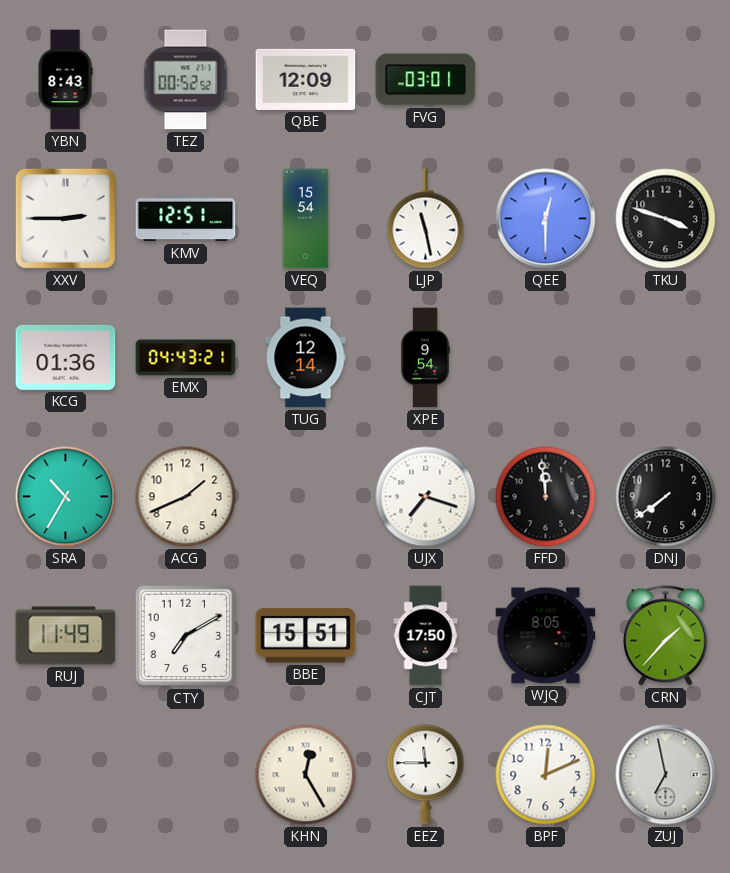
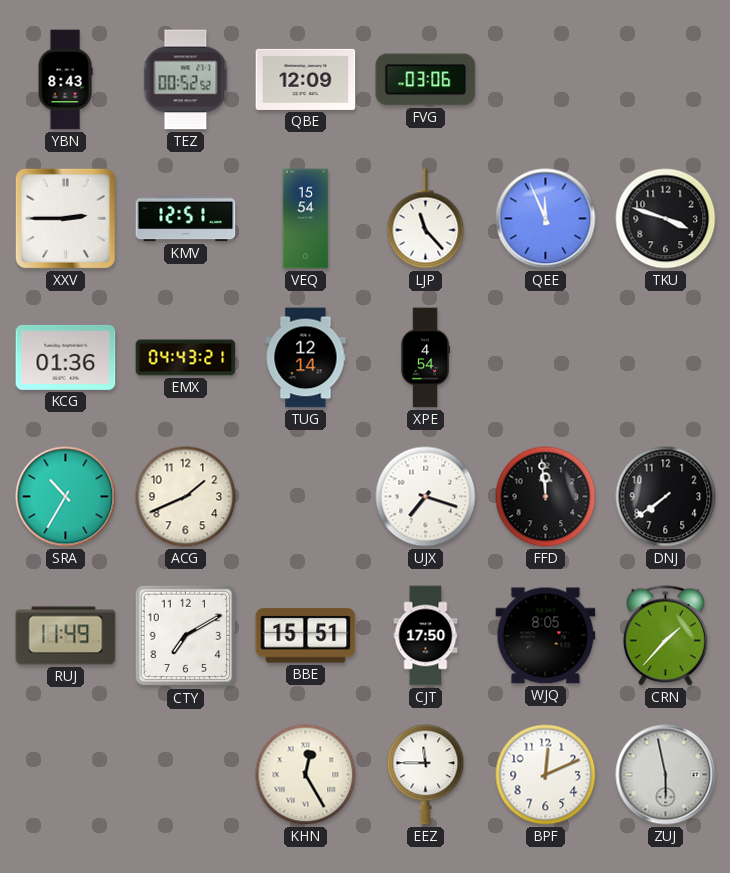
FVG: 03:01 -> 03:06 (426, 80)
LJP: 11:28 -> 11:23 (426, 219)
QEE: 12:30 -> 11:56 (546, 219)
XPE: 9:54 -> 4:54 (425, 358)
ZUJ: 6:58 -> 5:58 (666, 775)
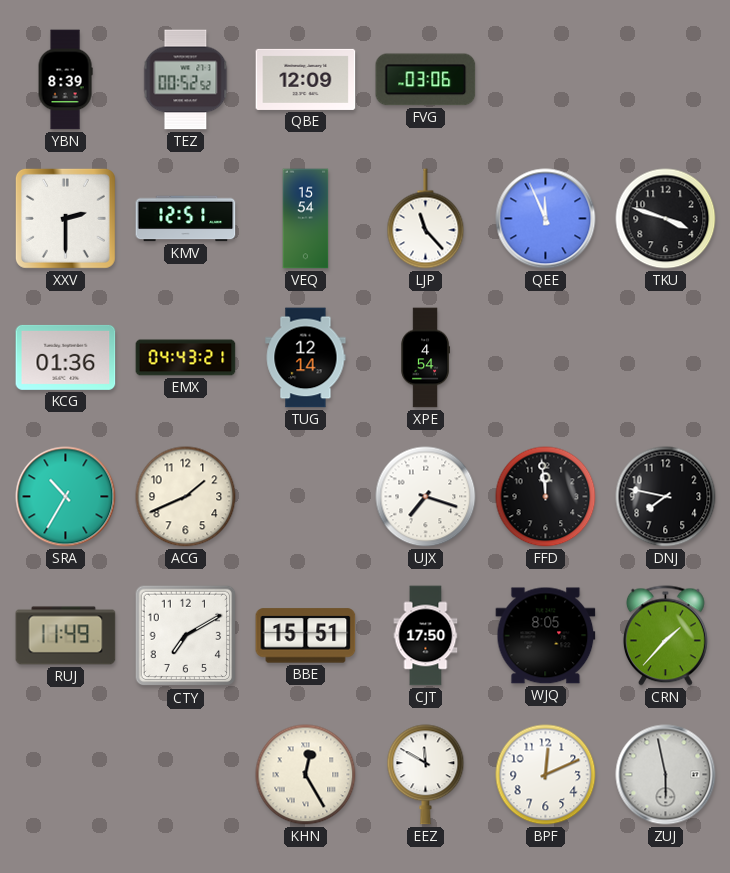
YBN: 8:43 -> 8:39 (65, 80)
XXV: 2:45 -> 2:30 (65, 218)
DNJ: 7:39 -> 7:47 (666, 497)
EEZ: 11:45 -> 11:50 (426, 775)
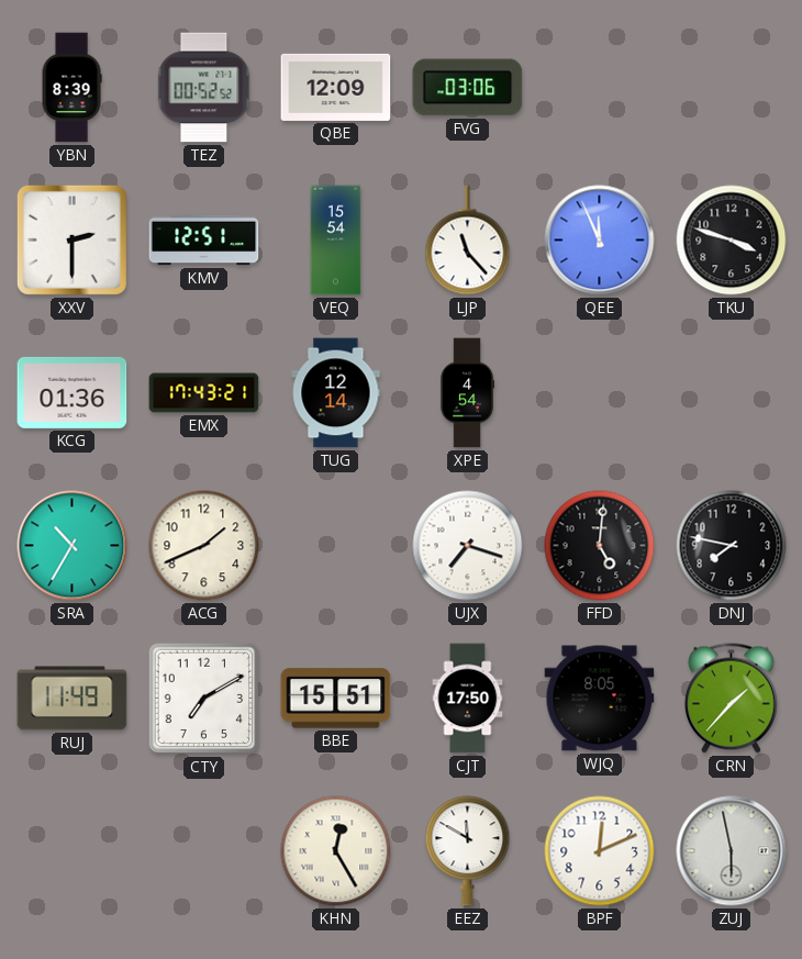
EMX: 04:43 -> 17:43 (204, 393)
FFD: 11:59 -> 5:01 (600, 546)
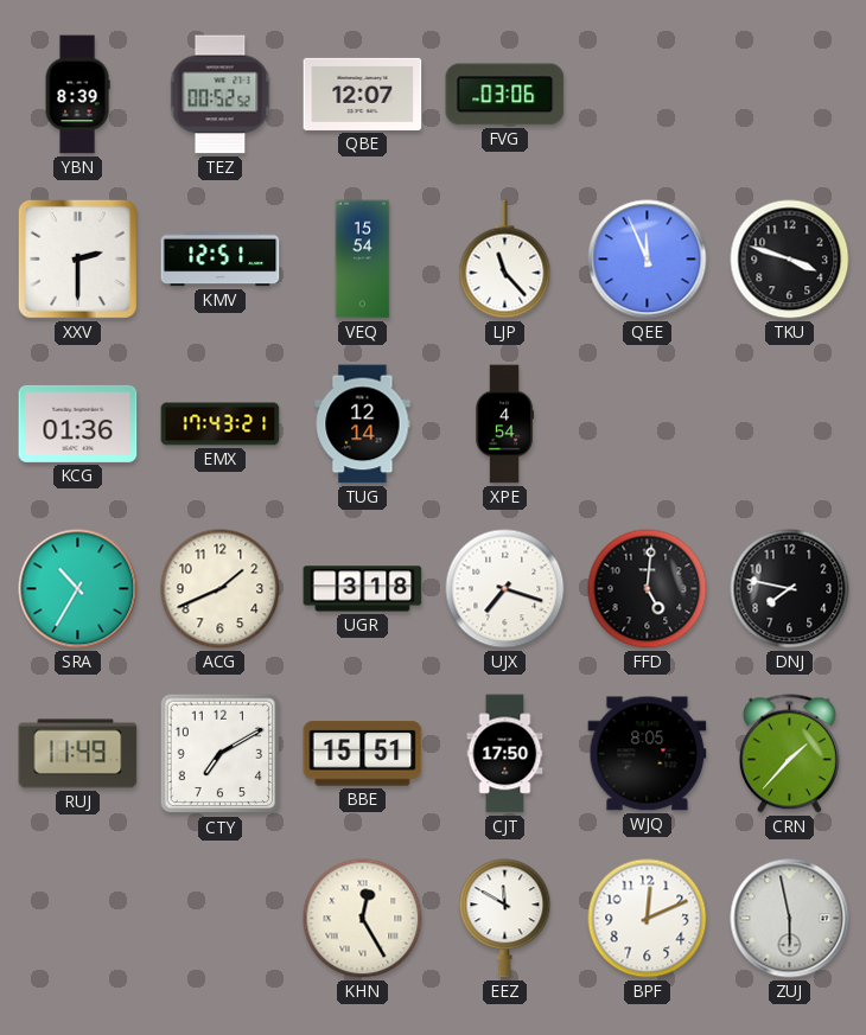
QBE: 12:09 -> 12:07 (363, 94)
UGR: none -> 3:18 (363, 589)
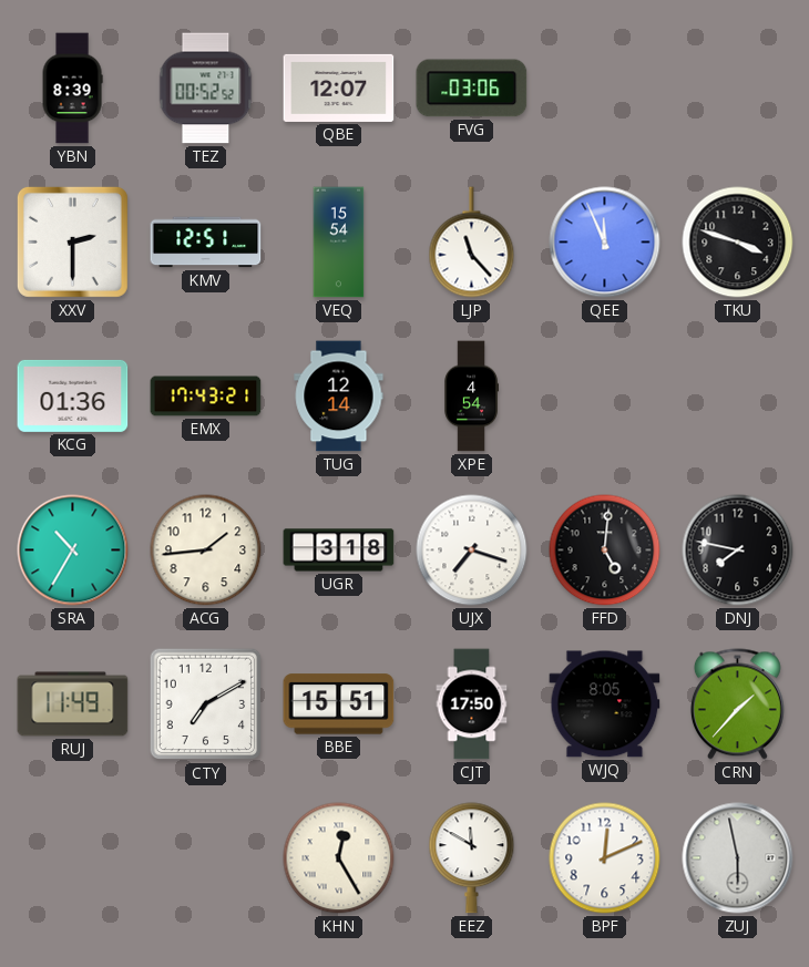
ACG: 1:41 -> 1:44 (206, 551)
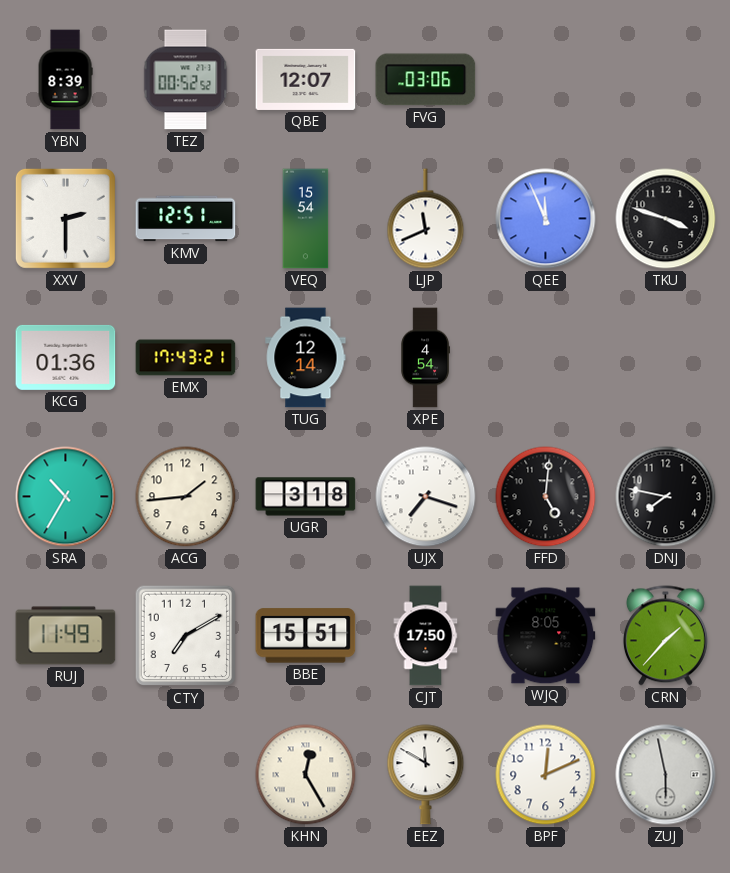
LJP: 11:23 -> 11:41 (426, 219)
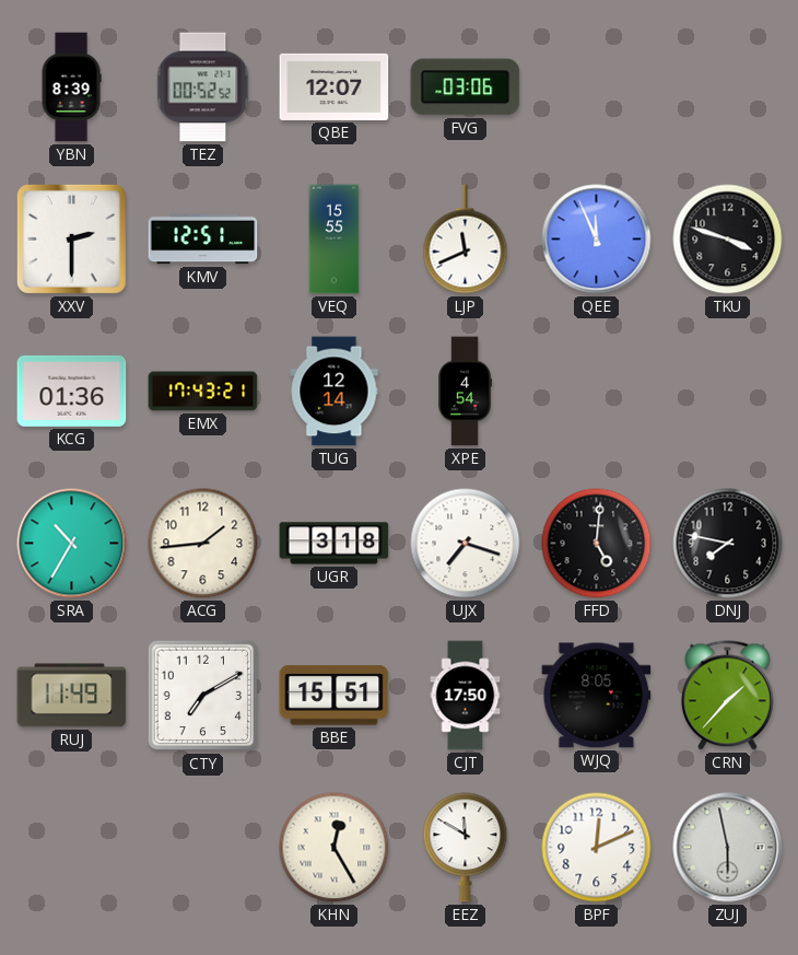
VEQ: 15:54 -> 15:55 (335, 240)
